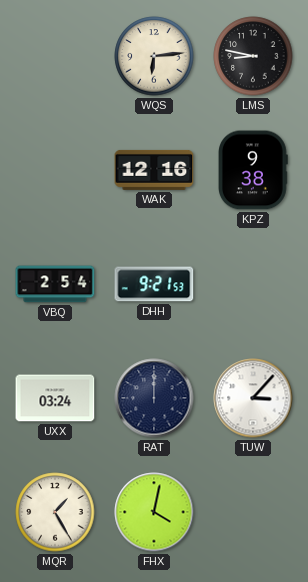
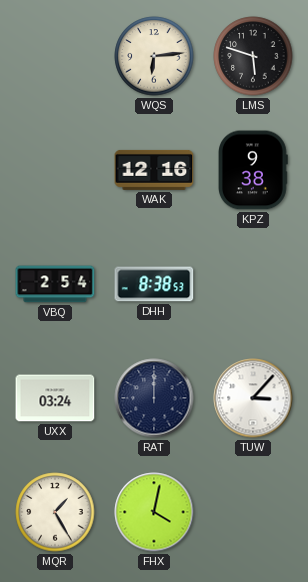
LMS: 8:47 -> 5:48 (253, 56)
DHH: 9:21 -> 8:38 (154, 284)
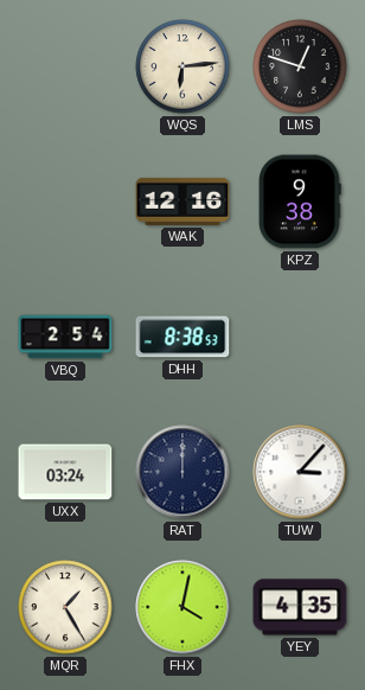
LMS: 5:48 -> 12:48 (300, 66)
YEY: none -> 4:35 (300, 607)
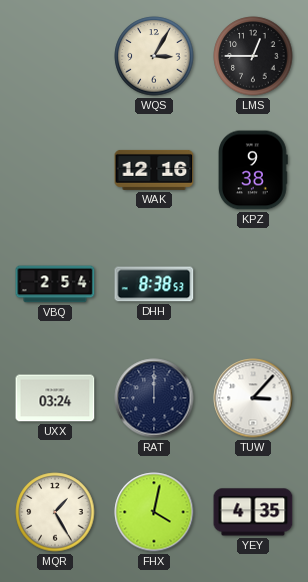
WQS: 6:14 -> 3:05 (154, 56)
LMS: 12:48 -> 12:45 (253, 56)
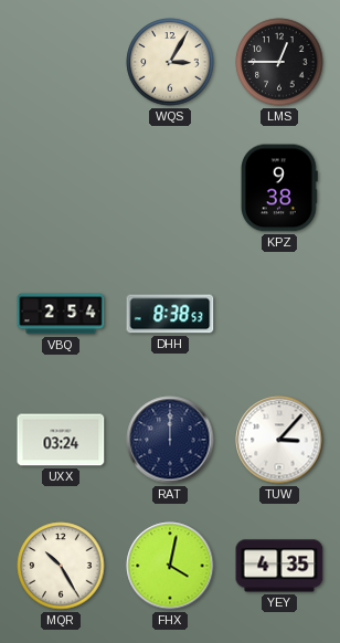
WAK: 12:16 -> none (154, 170)
MQR: 1:25 -> 10:25 (61, 566)
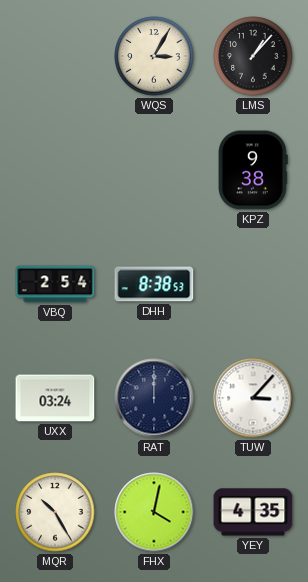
LMS: 12:45 -> 1:07 (253, 56)
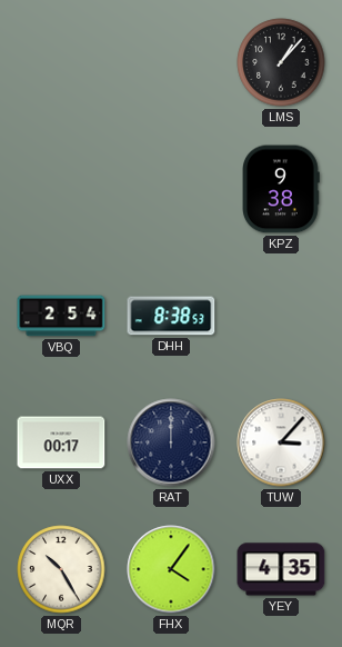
WQS: 3:05 -> none (154, 56)
UXX: 03:24 -> 00:17 (61, 442)
FHX: 4:02 -> 4:06 (171, 569)
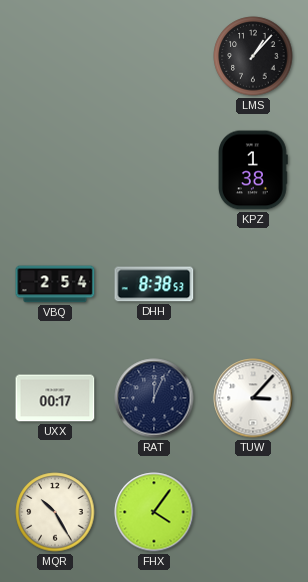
KPZ: 9:38 -> 1:38 (254, 170)
RAT: 12:00 -> 12:04 (154, 398)
YEY: 4:35 -> none (281, 569)
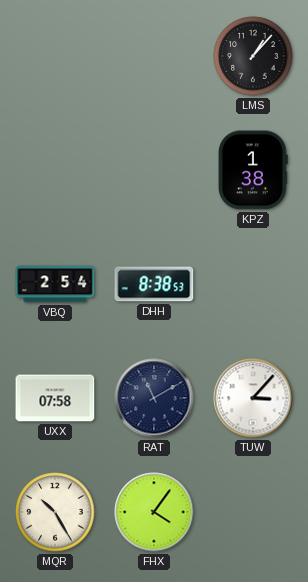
UXX: 00:17 -> 07:58 (55, 398)
RAT: 12:04 -> 11:10 (154, 398)
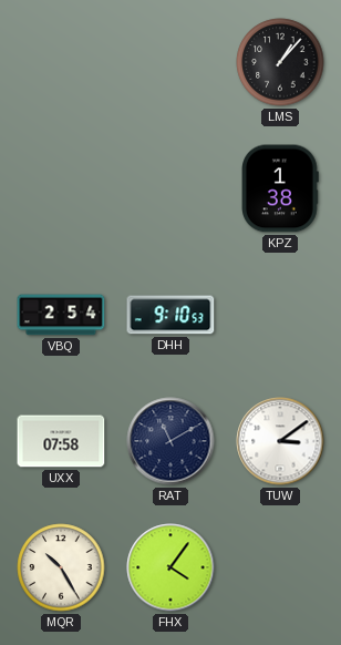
DHH: 8:38 -> 9:10 (170, 315)
TUW: 3:07 -> 3:09 (280, 441)
